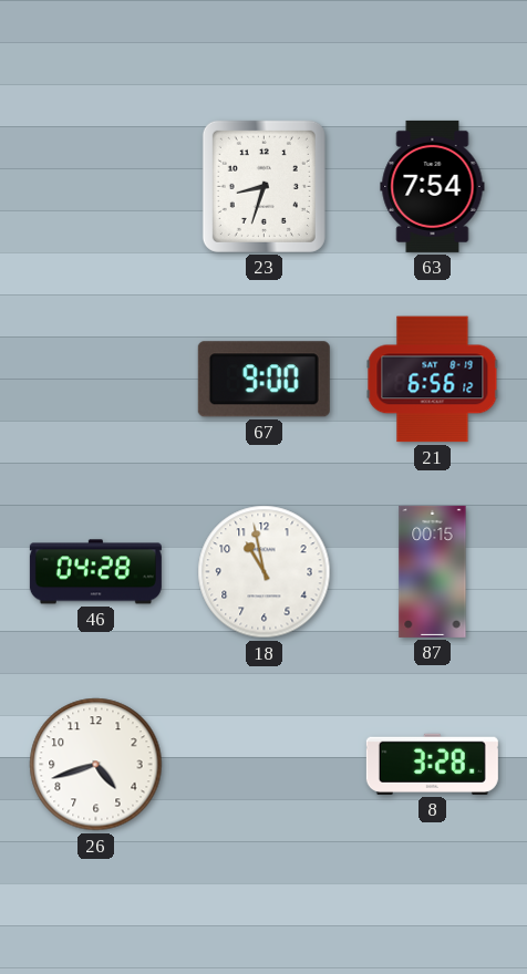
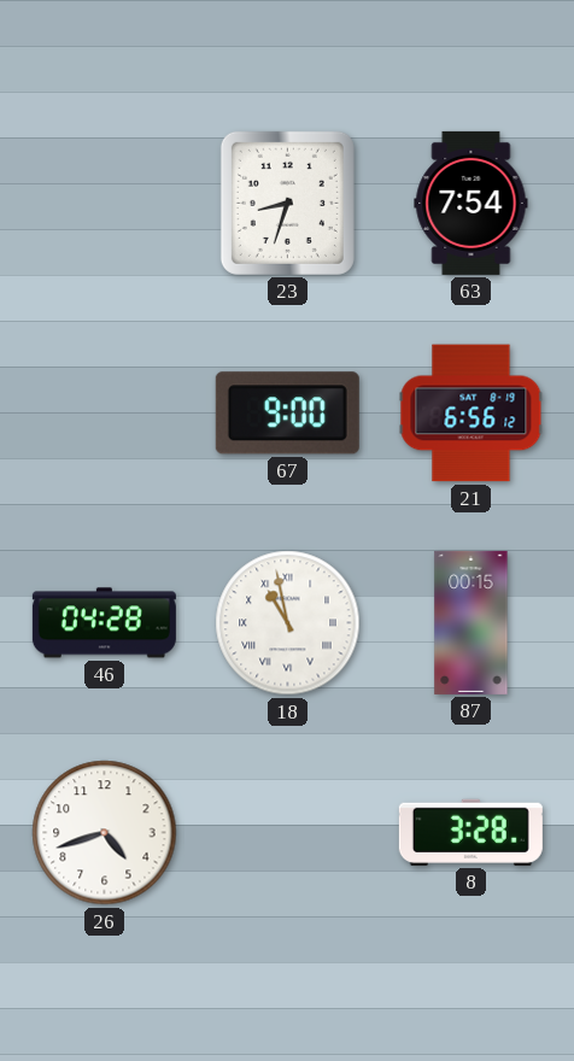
18 numerals: Arabic -> Roman (288, 623)
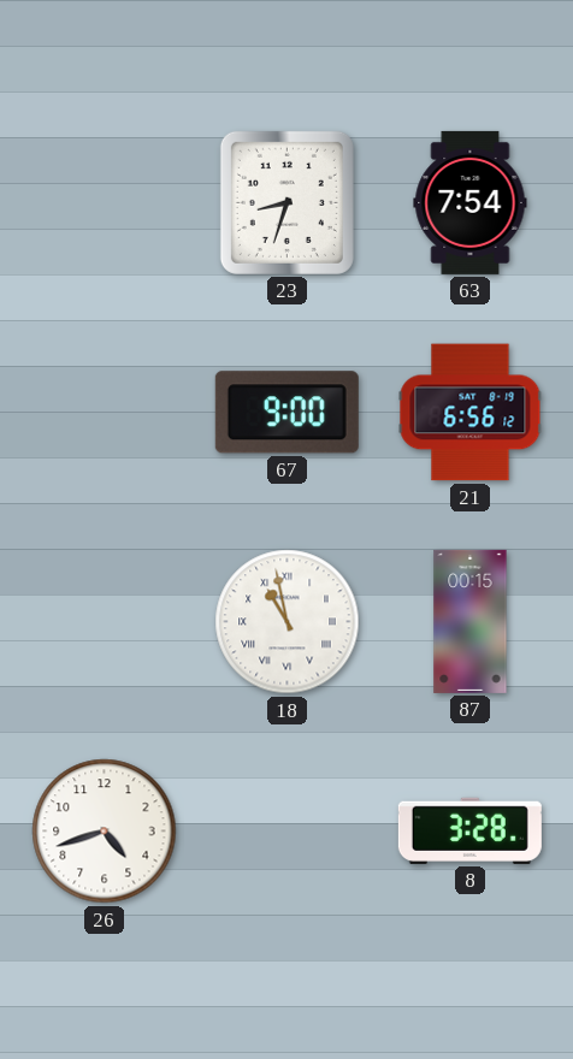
46: 04:28 -> none (104, 623)
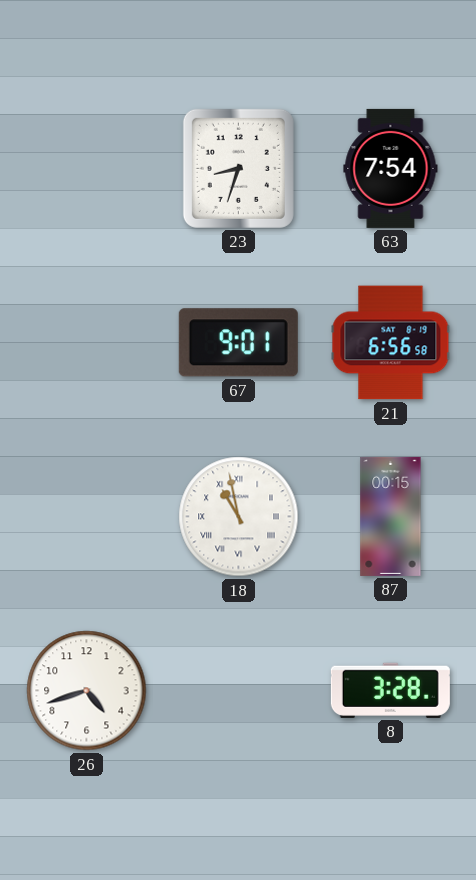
67: 9:00 -> 9:01 (238, 343)
21: 6:56:12 -> 6:56:58 (391, 343)
